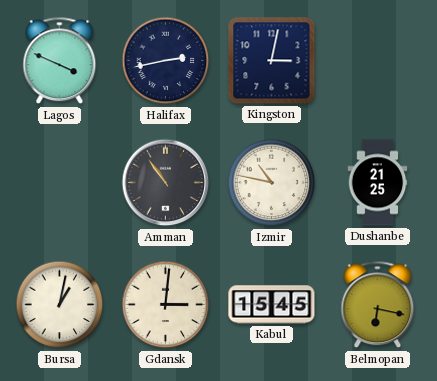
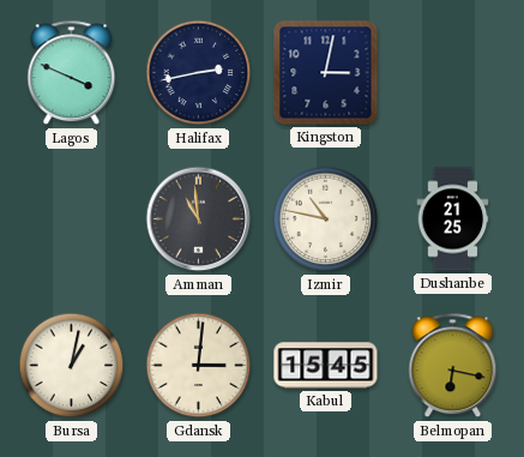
Amman: 10:54 -> 10:59 (199, 220)
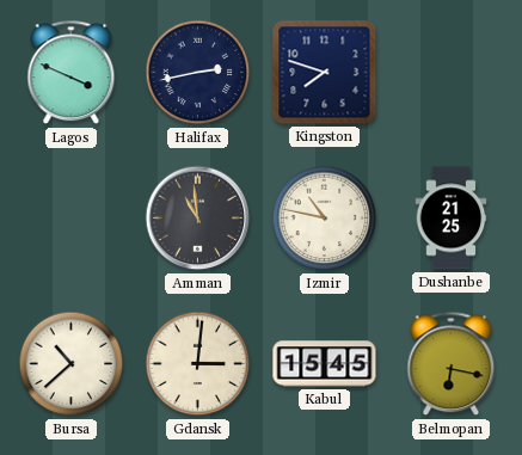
Kingston: 3:02 -> 7:48 (325, 73)
Bursa: 1:02 -> 10:38 (72, 364)
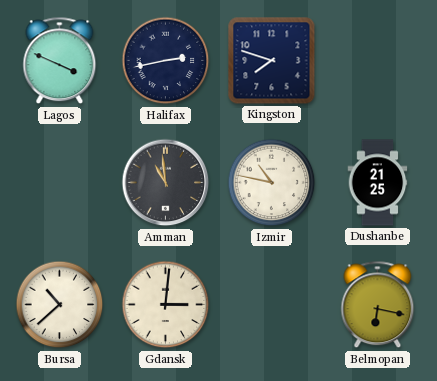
Kabul: 15:45 -> none (325, 364)
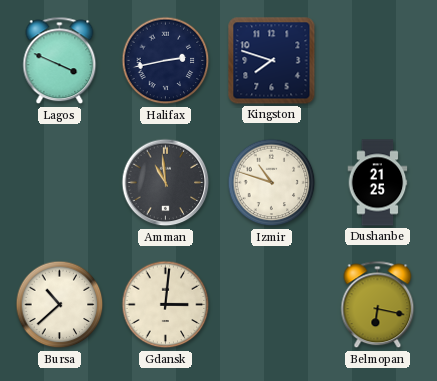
Izmir: 10:47 -> 10:48 (272, 183)
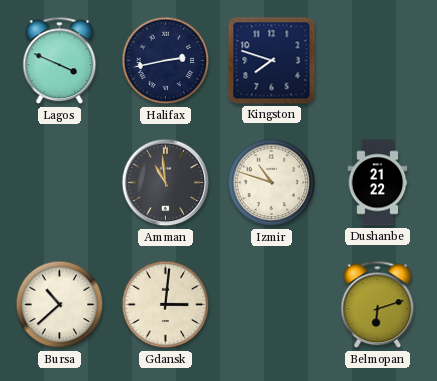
Dushanbe: 21:25 -> 21:22 (378, 183)
Belmopan: 6:17 -> 6:12 (378, 305)
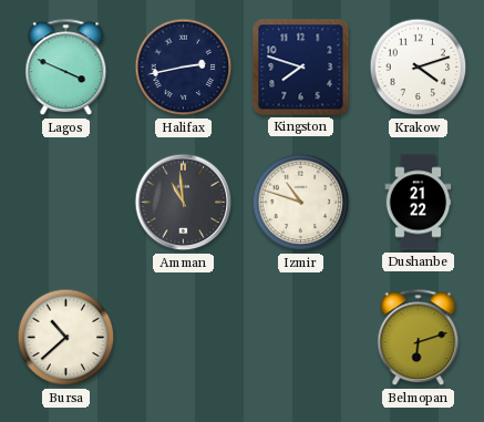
Krakow: none -> 4:12 (419, 68)
Gdansk: 3:01 -> none (166, 305)
